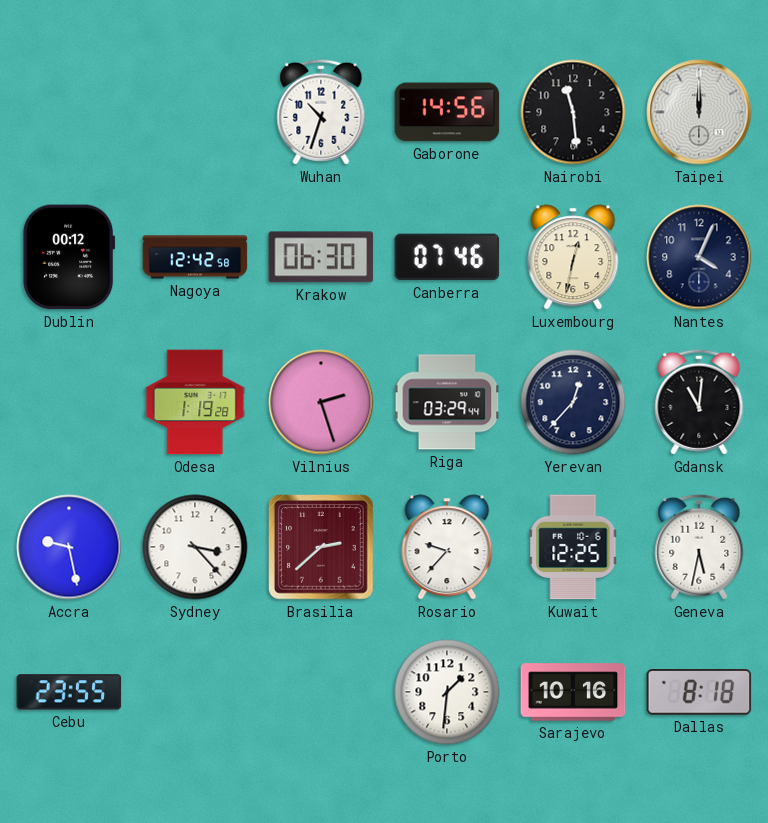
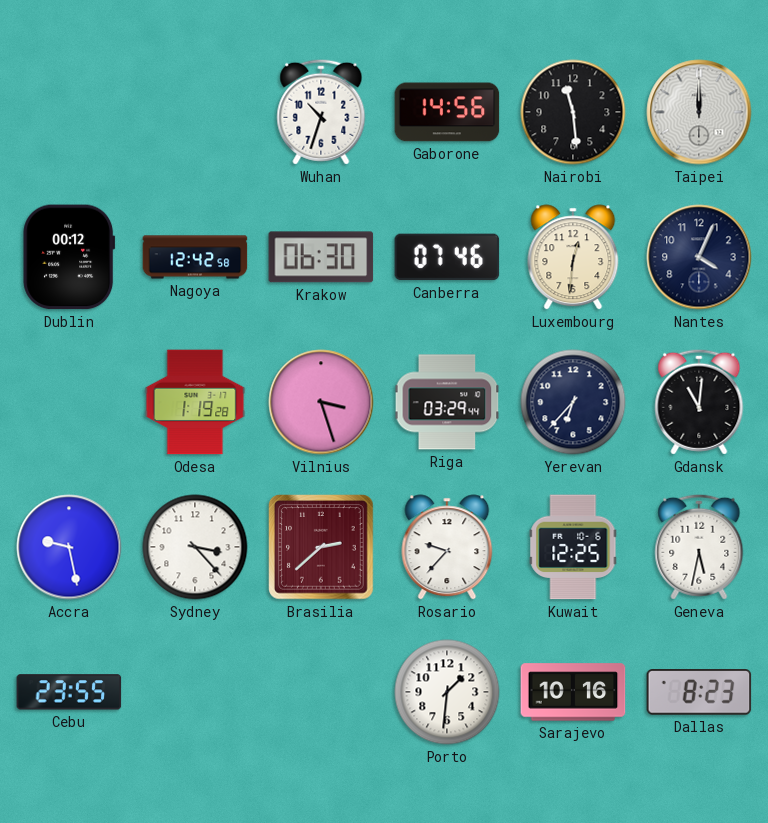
Luxembourg: 12:32 -> 12:31 (573, 257)
Vilnius: 2:27 -> 3:27 (321, 402)
Yerevan: 12:37 -> 6:37 (573, 402)
Dallas: 8:18 -> 8:23 (699, 693)
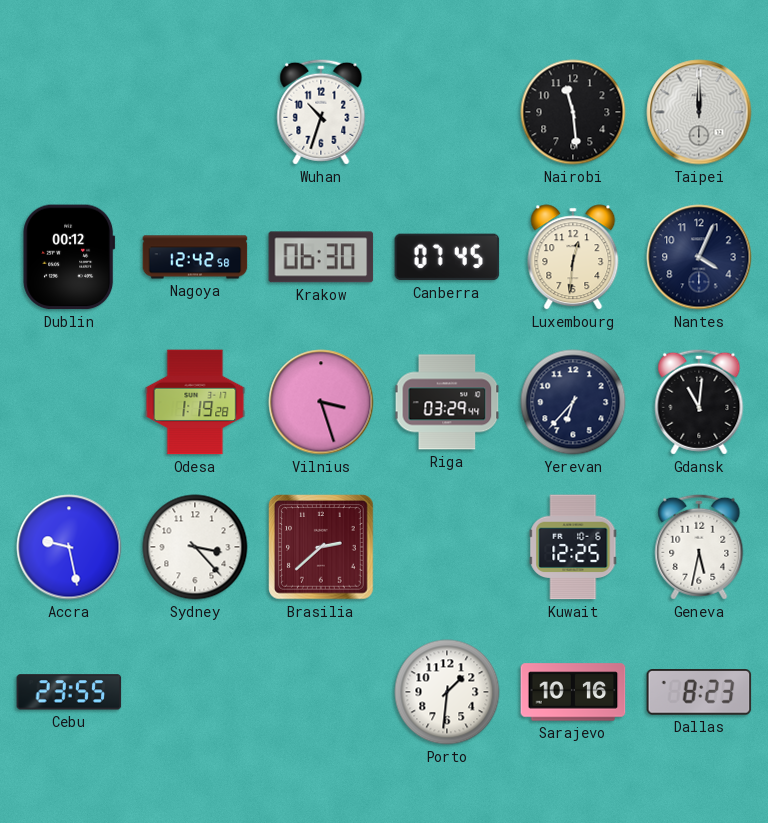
Gaborone: 14:56 -> none (447, 112)
Canberra: 07:46 -> 07:45 (447, 257)
Rosario: 9:37 -> none (447, 547)
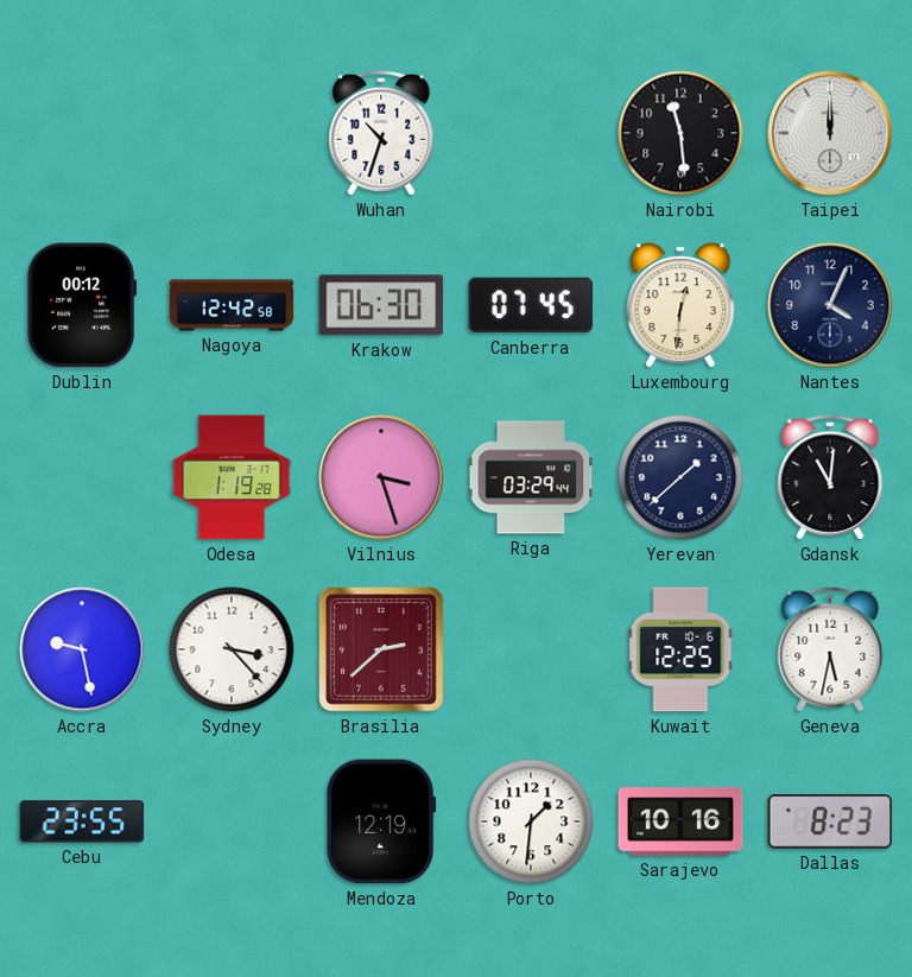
Yerevan: 6:37 -> 1:38 (680, 477)
Mendoza: none -> 12:19 (381, 821)
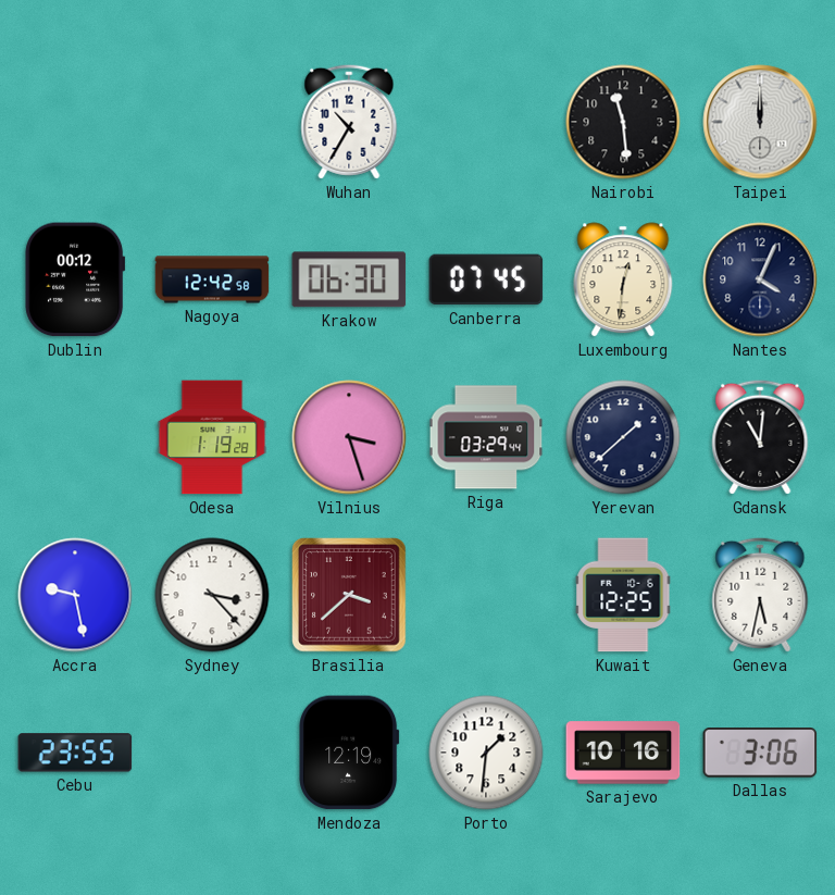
Wuhan: 10:33 -> 10:35 (349, 122)
Brasilia: 2:38 -> 3:38 (349, 595)
Dallas: 8:23 -> 3:06 (760, 754)
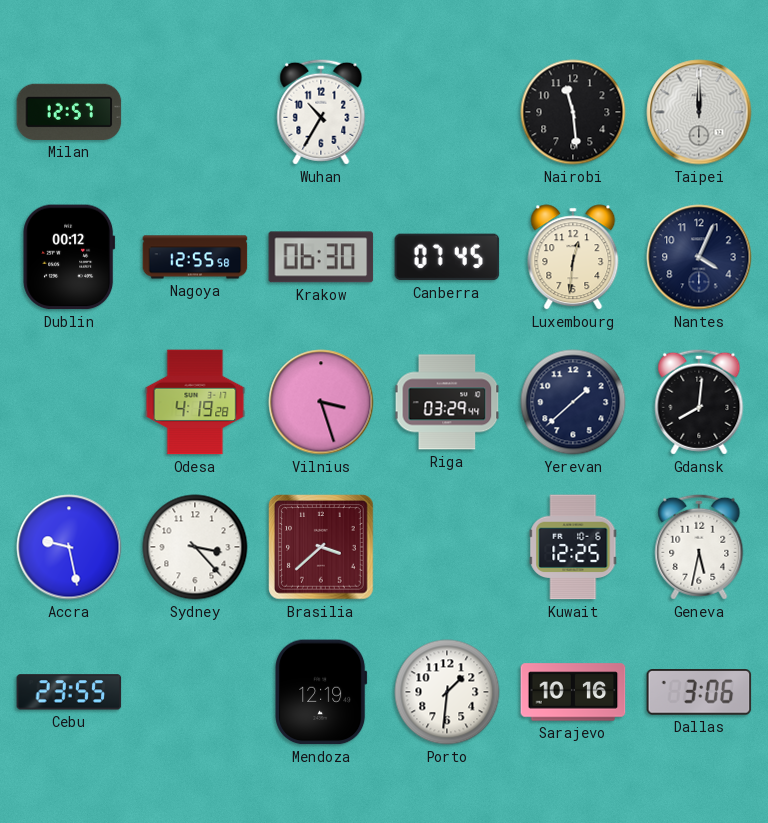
Milan: none -> 12:57 (69, 112)
Nagoya: 12:42 -> 12:55 (195, 257)
Odesa: 1:19 -> 4:19 (195, 402)
Gdansk: 11:01 -> 8:01 (699, 402)
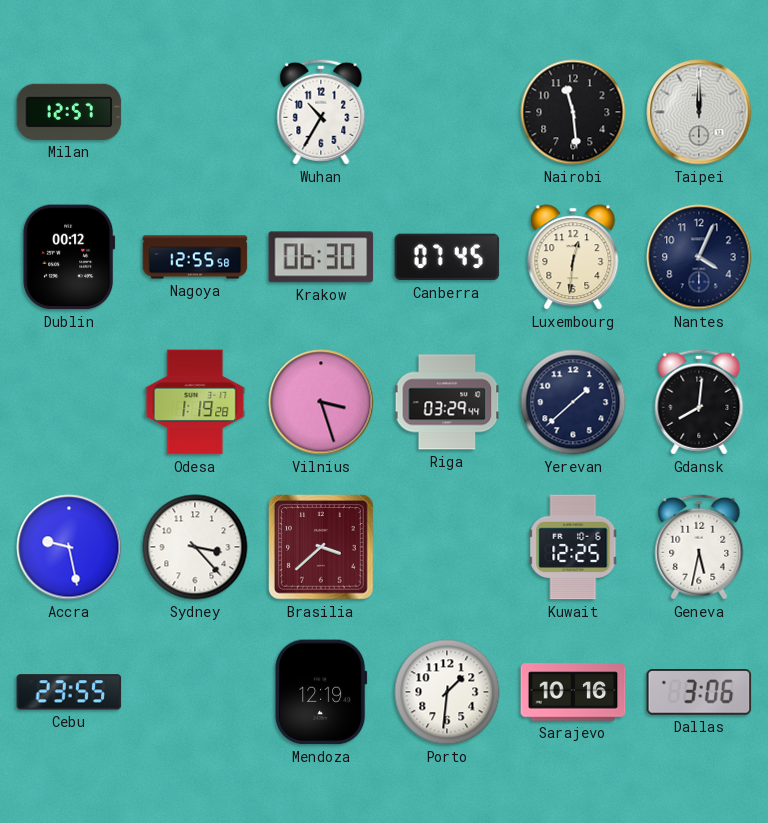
Odesa: 4:19 -> 1:19 (195, 402)
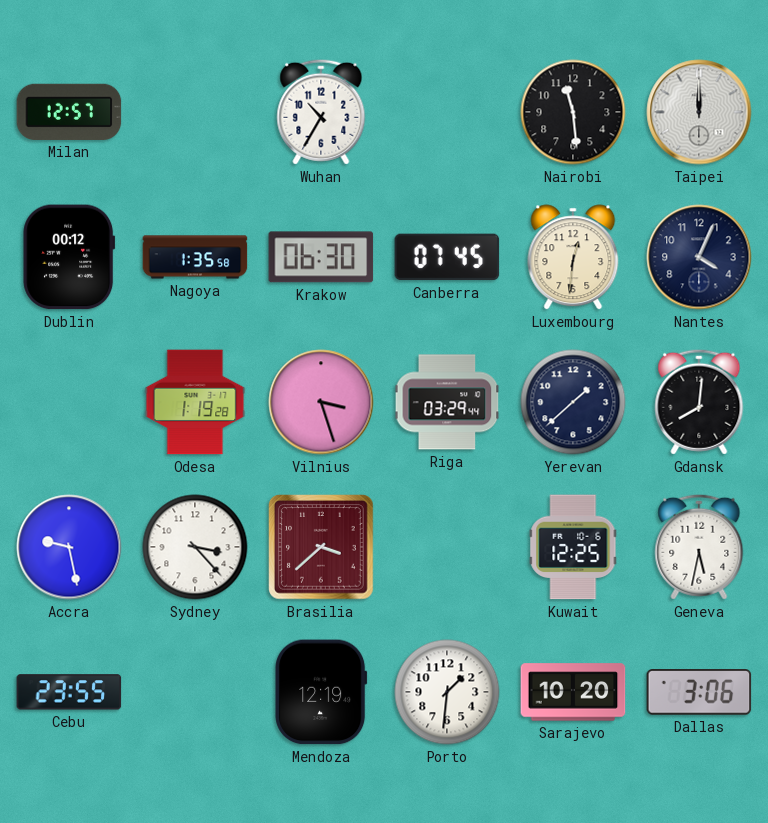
Nagoya: 12:55 -> 1:35 (195, 257)
Sarajevo: 10:16 -> 10:20 (573, 692)
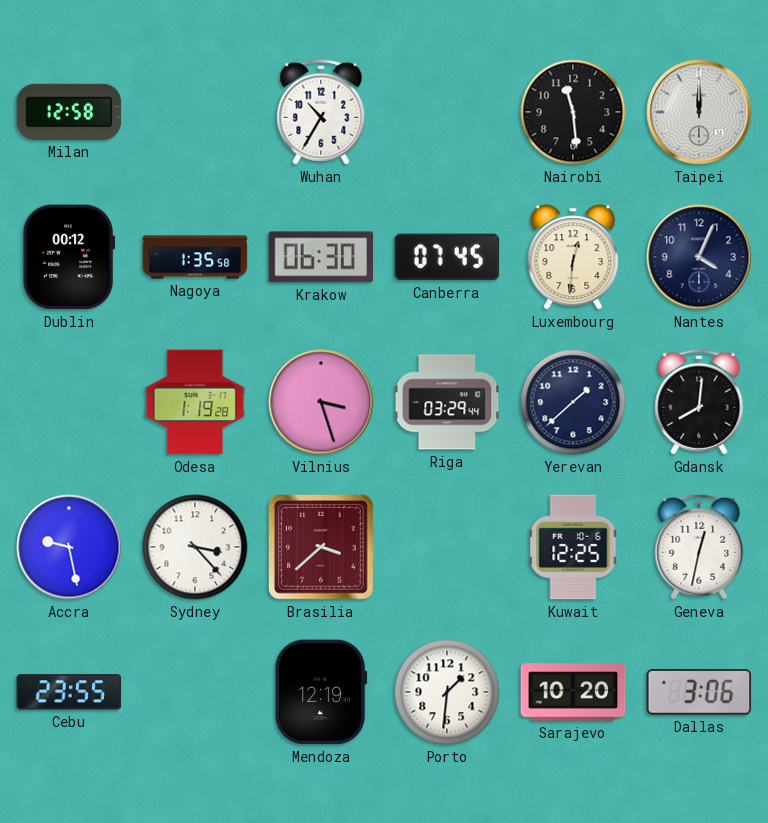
Milan: 12:57 -> 12:58 (69, 112)
Geneva: 5:32 -> 12:32 (699, 547)
